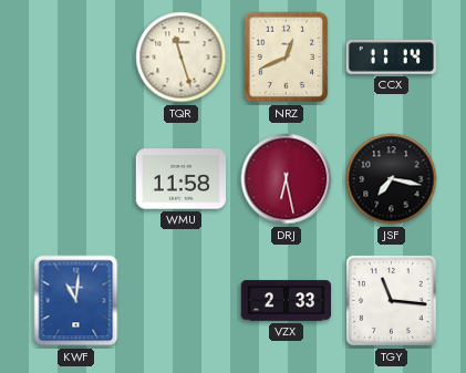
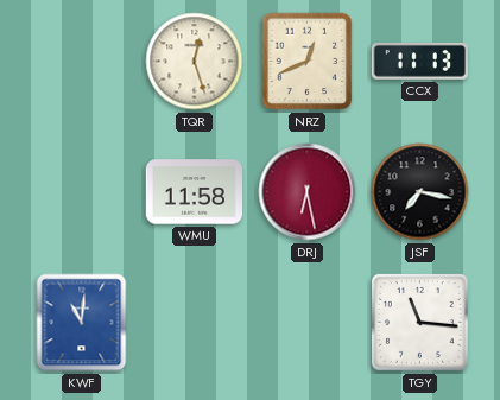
TQR: 11:27 -> 12:27 (195, 62)
CCX: 11:14 -> 11:13 (419, 61)
VZX: 2:33 -> none (287, 301)
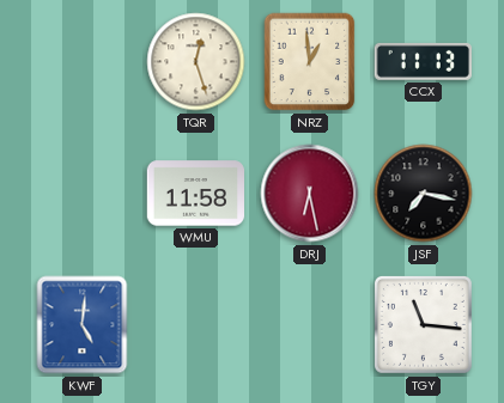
NRZ: 12:41 -> 12:59 (310, 62)
KWF: 11:01 -> 5:01 (83, 325)
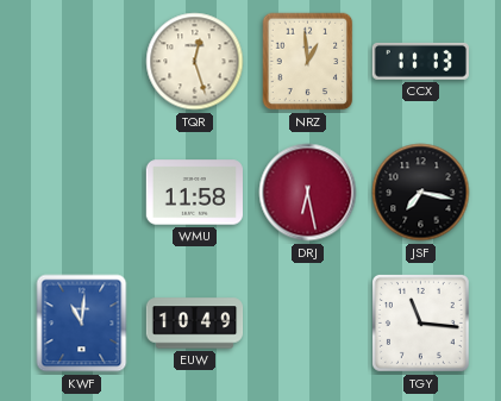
KWF: 5:01 -> 11:01 (82, 324)
EUW: none -> 10:49 (195, 324)
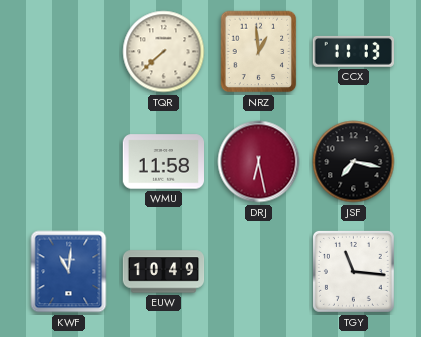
TQR: 12:27 -> 7:38 (164, 52)
